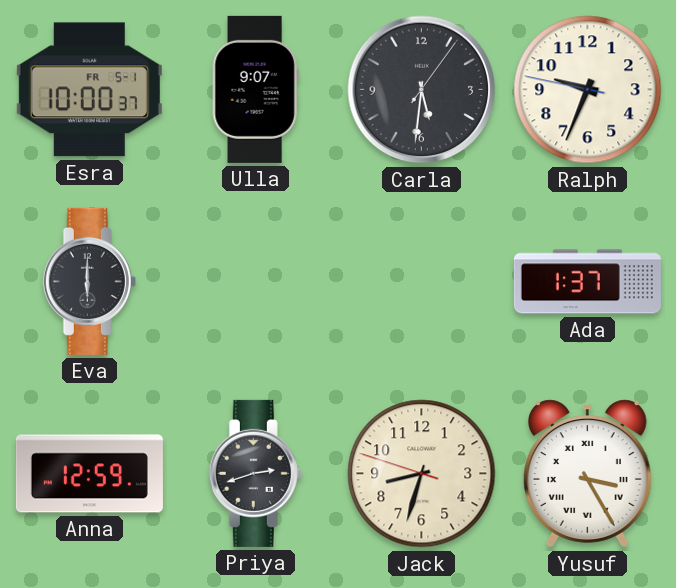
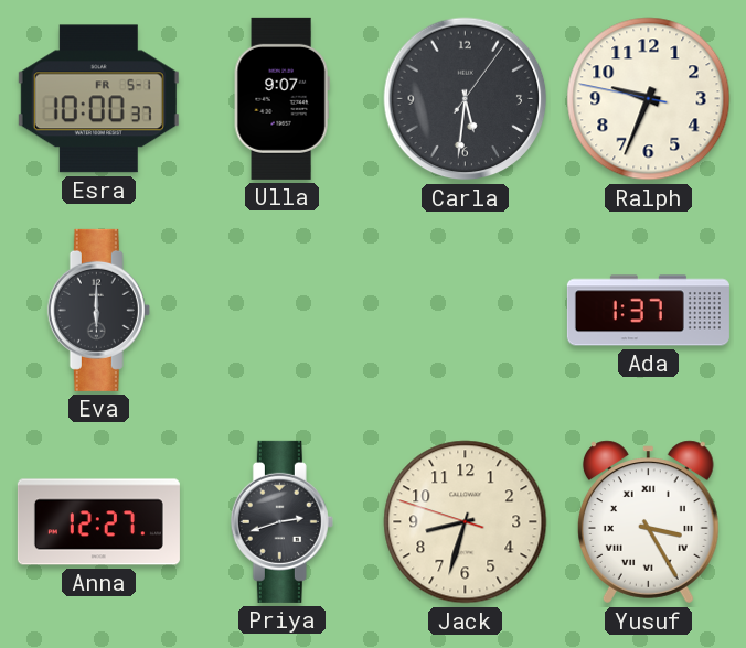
Anna: 12:59 -> 12:27 (98, 522)
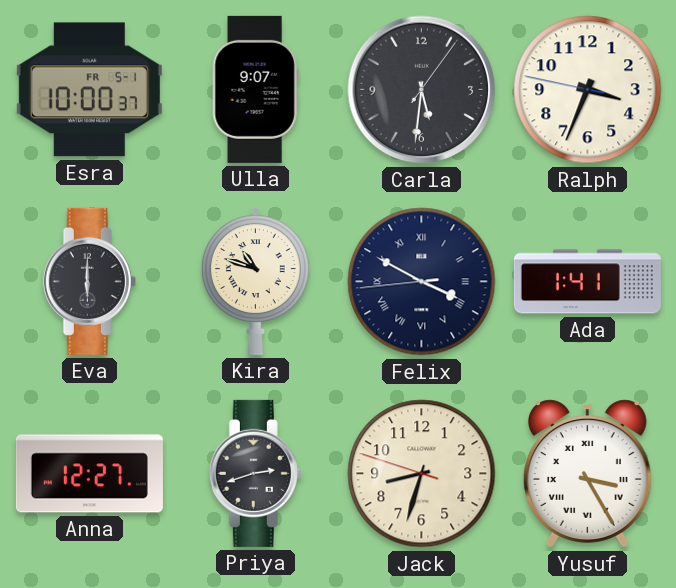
Ralph: 9:33 -> 3:33 (588, 90)
Kira: none -> 10:48 (255, 281)
Felix: none -> 3:49 (422, 282)
Ada: 1:37 -> 1:41 (587, 282)
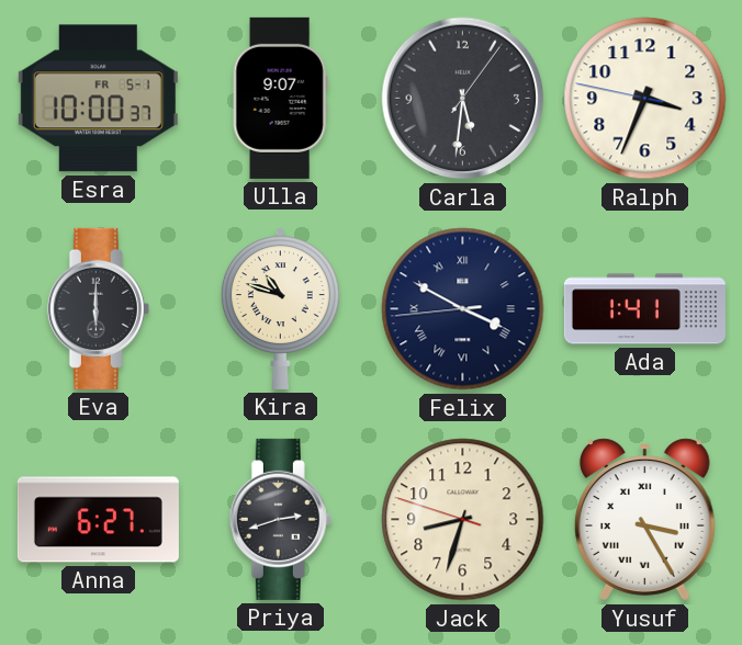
Anna: 12:27 -> 6:27 (98, 520)
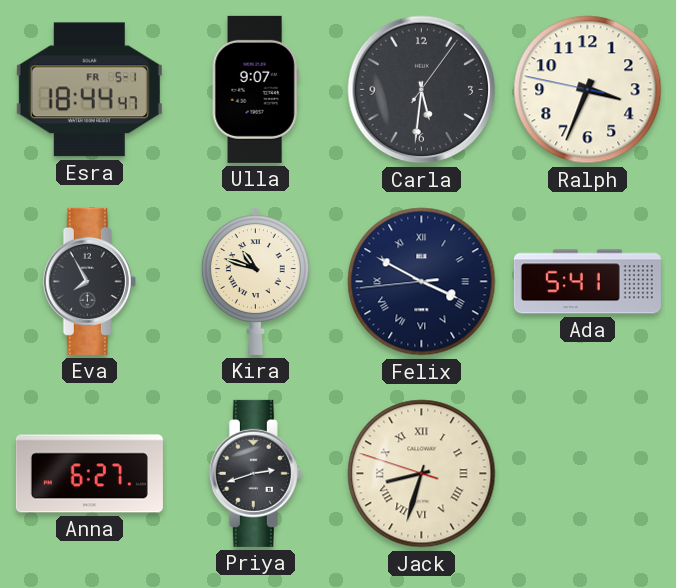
Esra: 10:00 -> 18:44 (89, 90)
Eva: 6:00 -> 7:55 (89, 281)
Ada: 1:41 -> 5:41 (587, 282)
Jack numerals: Arabic -> Roman (422, 474)
Yusuf: 3:25 -> none (644, 520)
